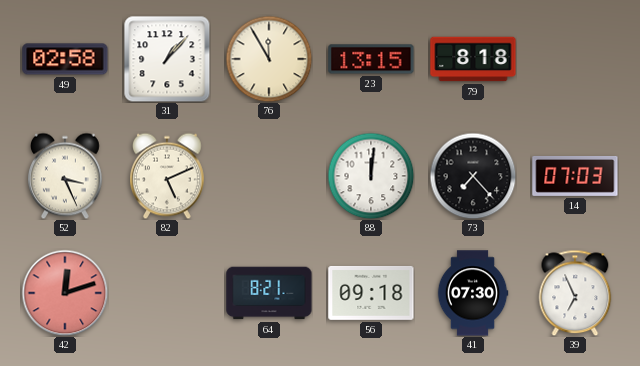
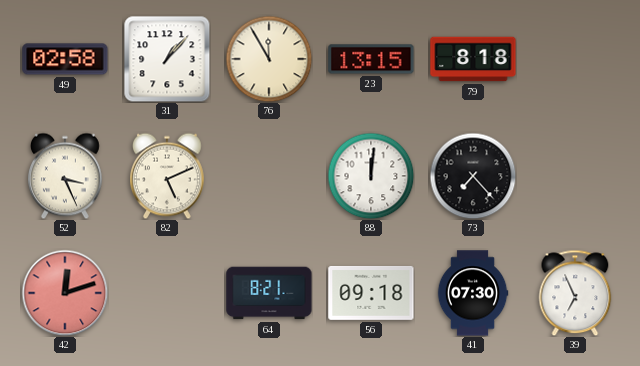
14: 07:03 -> none (575, 176)
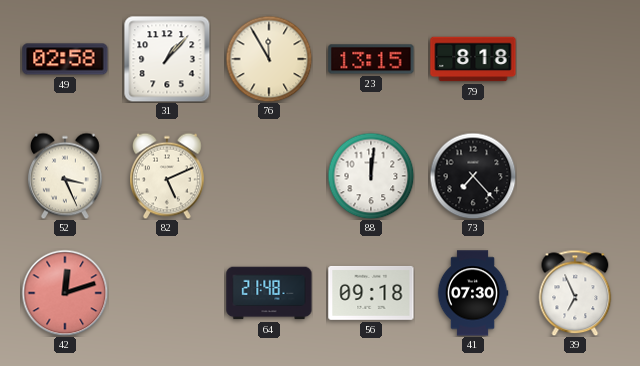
64: 8:21 -> 21:48 (269, 293)
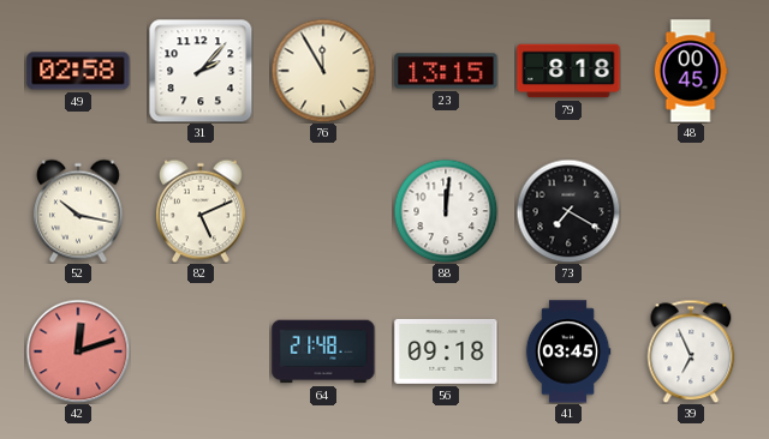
31: 1:07 -> 2:07 (201, 71)
48: none -> 00:45 (691, 71)
52: 3:26 -> 10:17 (79, 211)
73: 7:23 -> 7:20 (568, 211)
41: 07:30 -> 03:45 (568, 351)
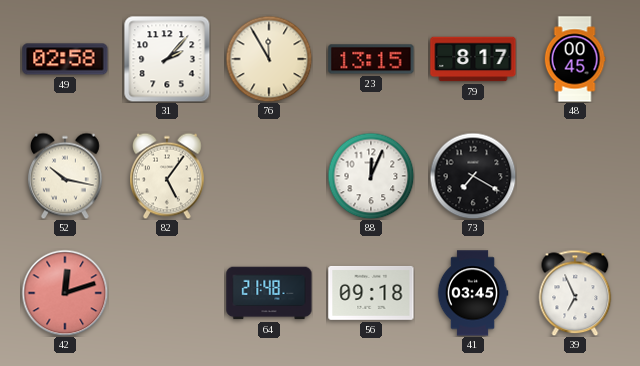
79: 8:18 -> 8:17 (473, 59)
82: 5:11 -> 5:06 (168, 176)
88: 12:01 -> 12:04 (371, 176)
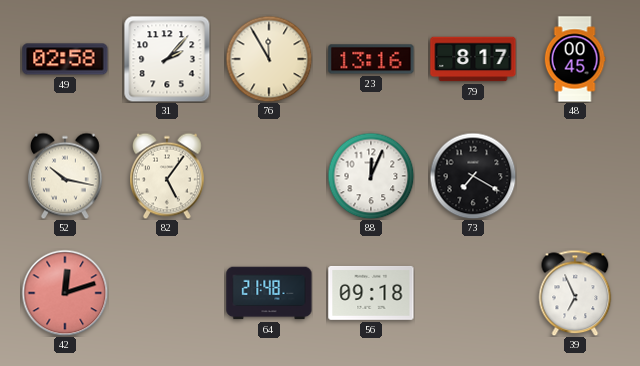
23: 13:15 -> 13:16 (371, 59)
41: 03:45 -> none (473, 293)
